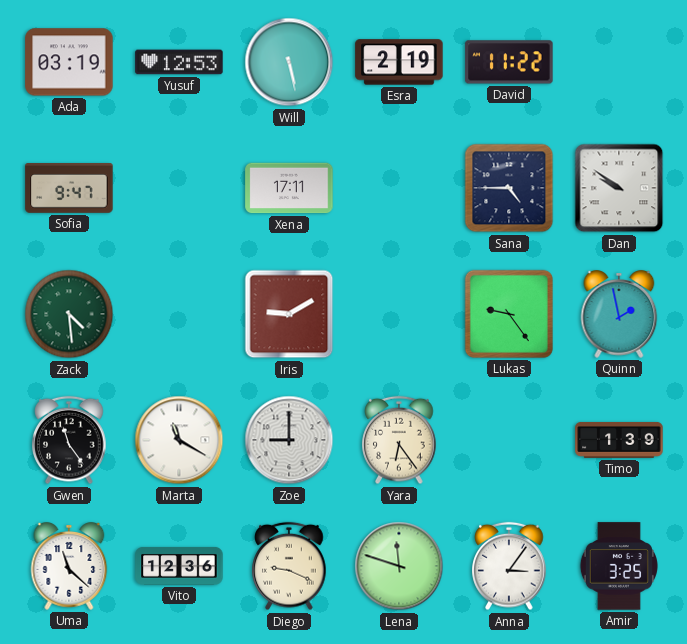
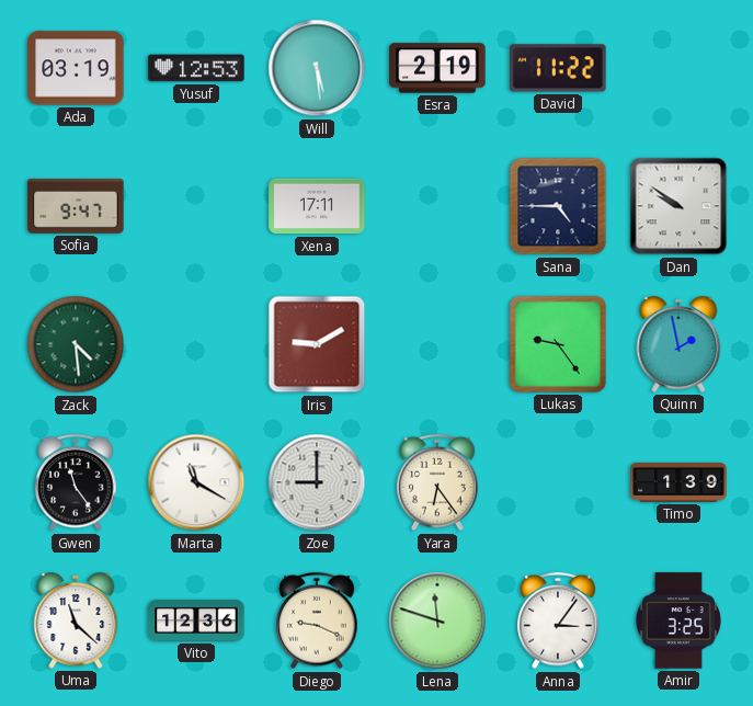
Will: 5:28 -> 5:29 (317, 68)
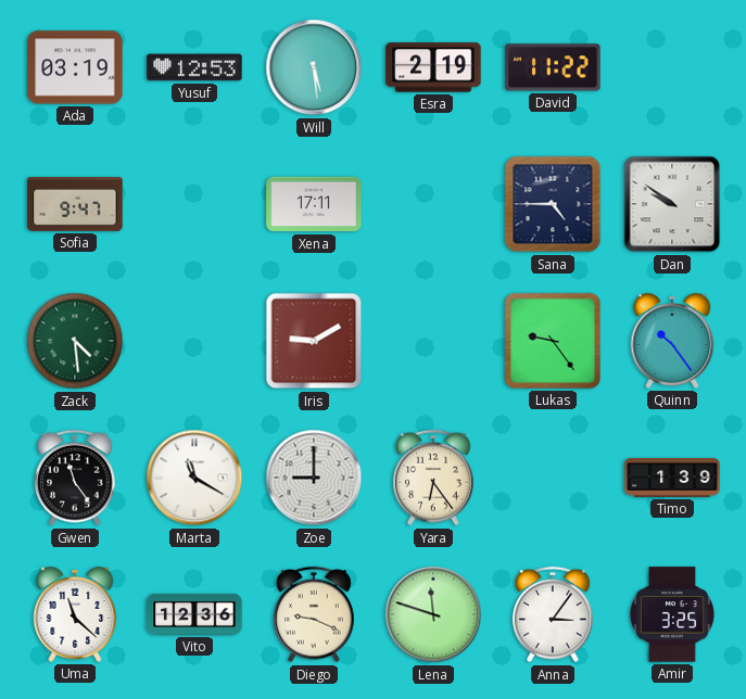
Quinn: 1:58 -> 10:24 (672, 341)
